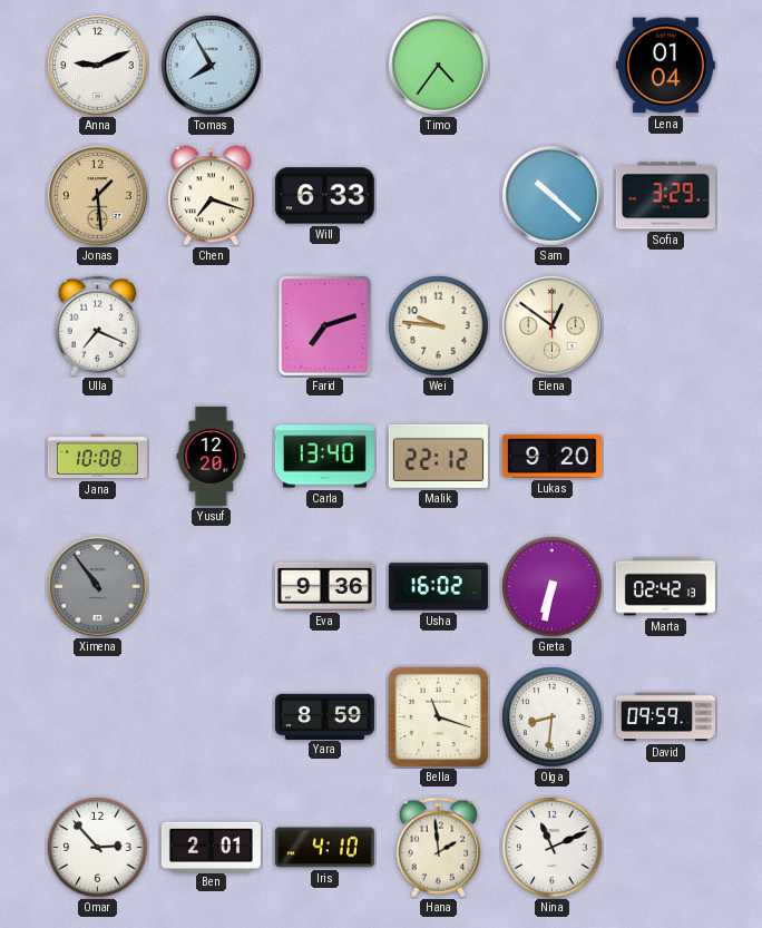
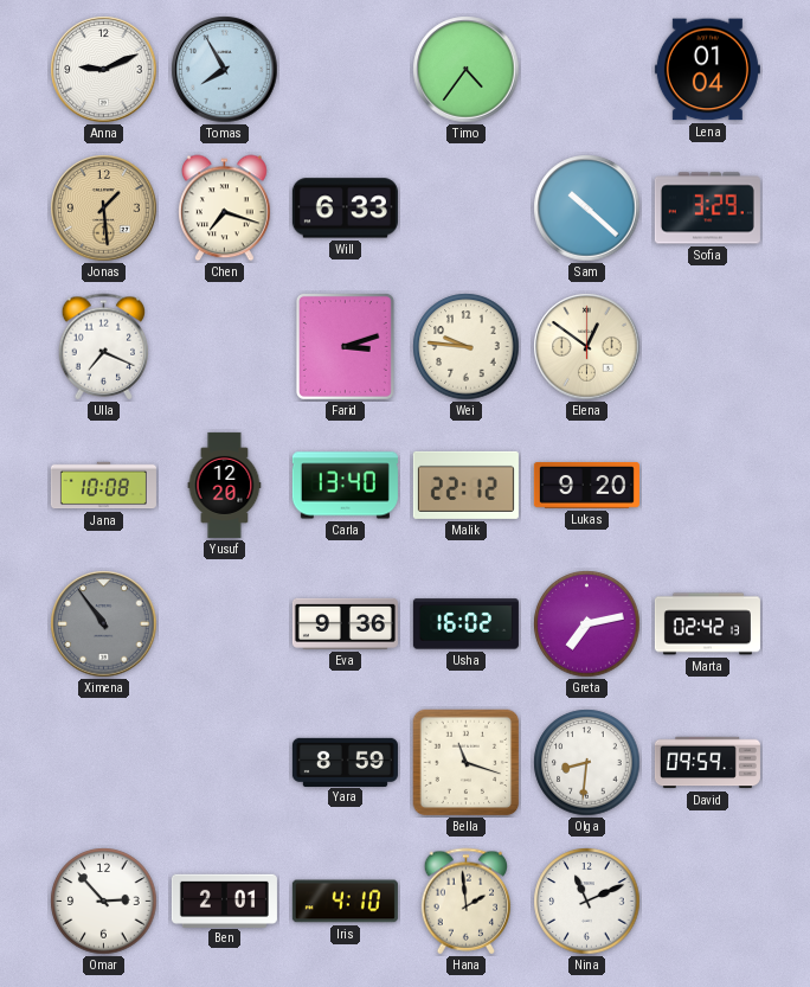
Farid: 7:12 -> 3:12 (345, 346)
Greta: 6:32 -> 7:13 (587, 624)
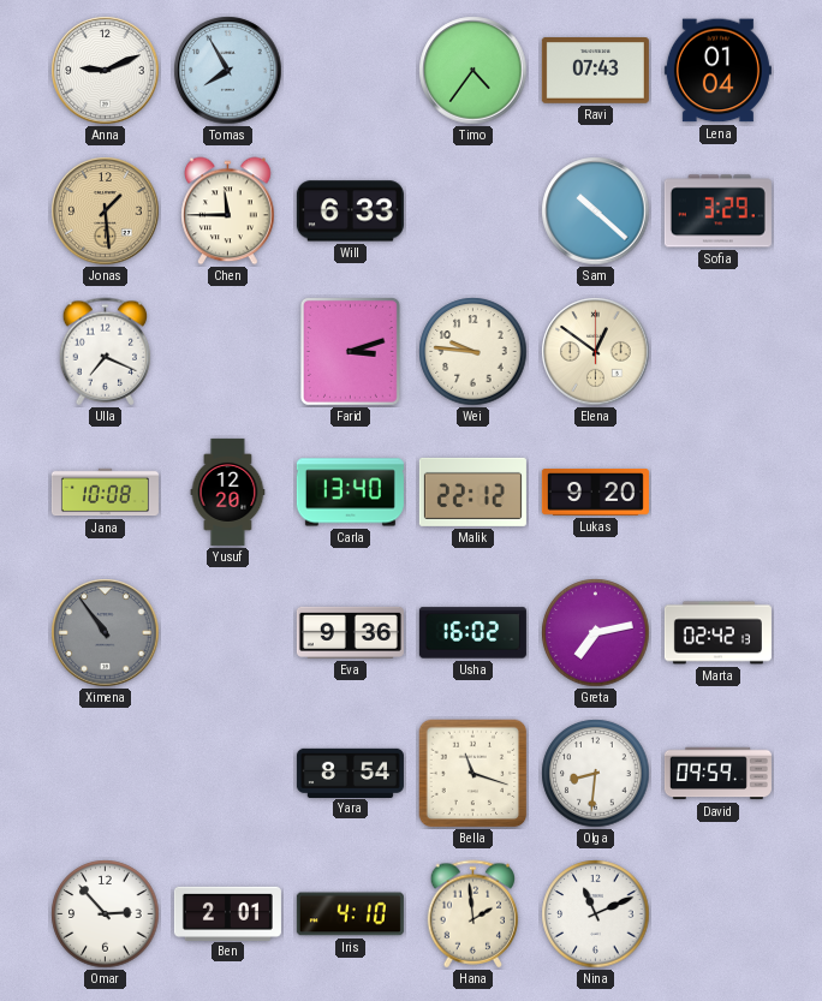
Ravi: none -> 07:43 (595, 71)
Chen: 7:18 -> 11:45 (228, 211)
Yara: 8:59 -> 8:54 (350, 773)
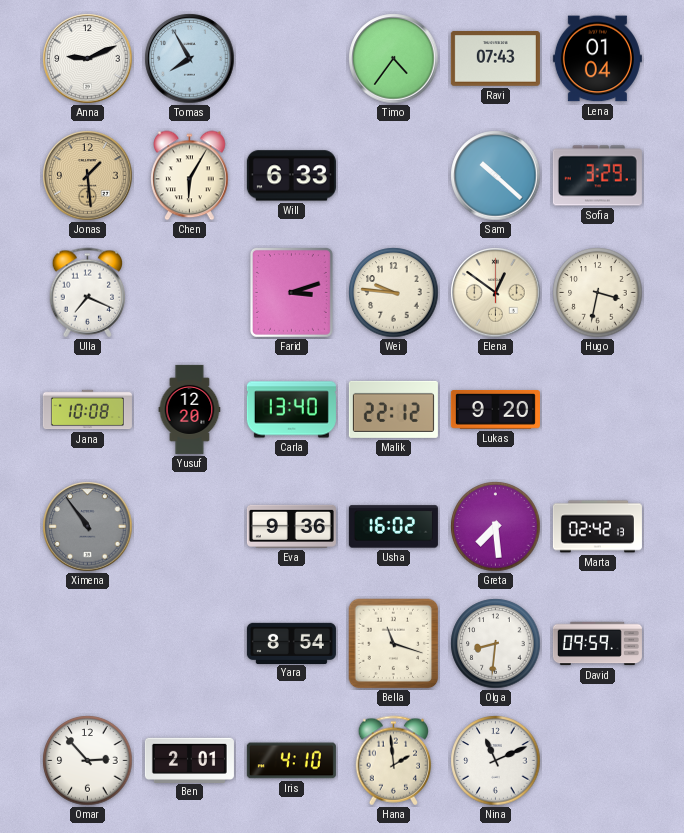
Chen: 11:45 -> 6:05 (190, 176)
Hugo: none -> 3:32 (598, 293)
Greta: 7:13 -> 7:29 (496, 527)
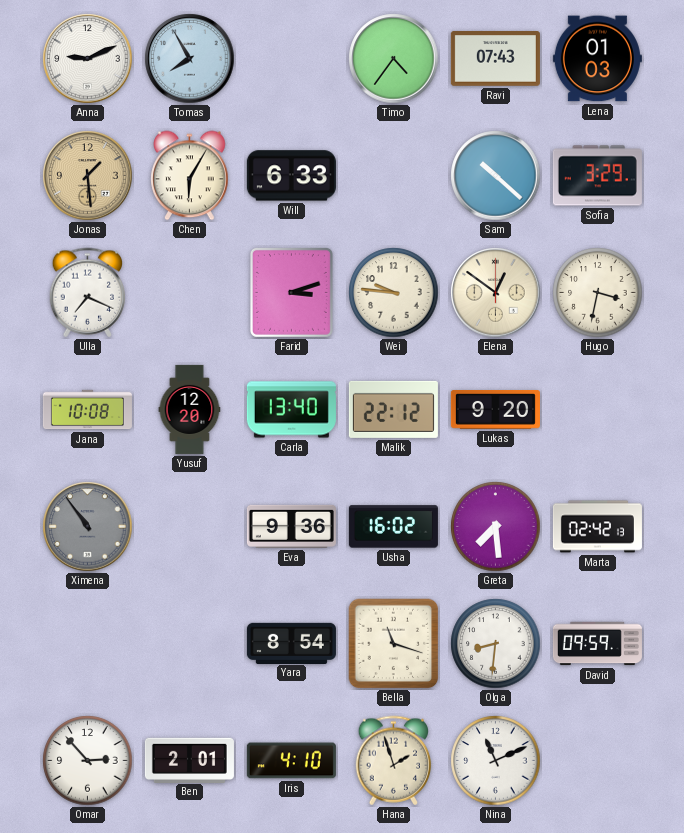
Lena: 01:04 -> 01:03 (597, 59)
Hana: 1:59 -> 1:57 (394, 761)
